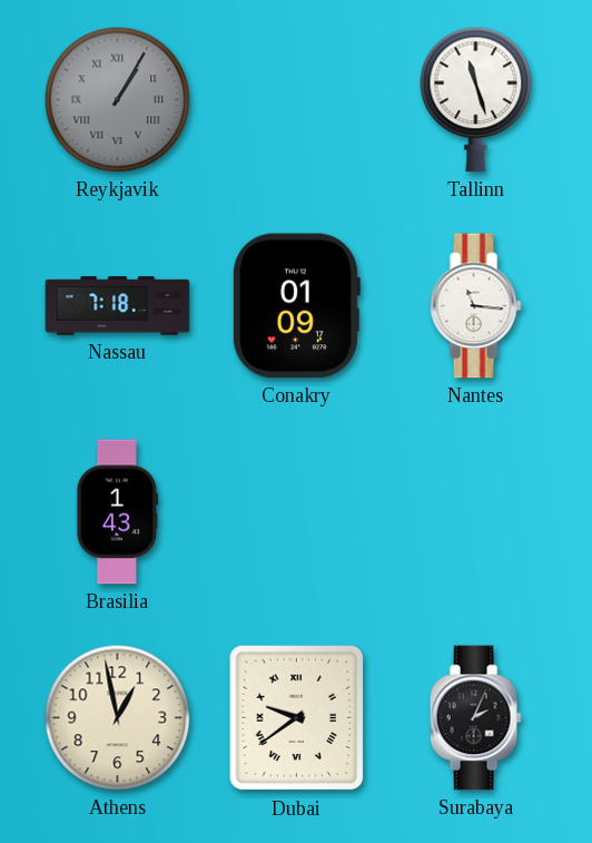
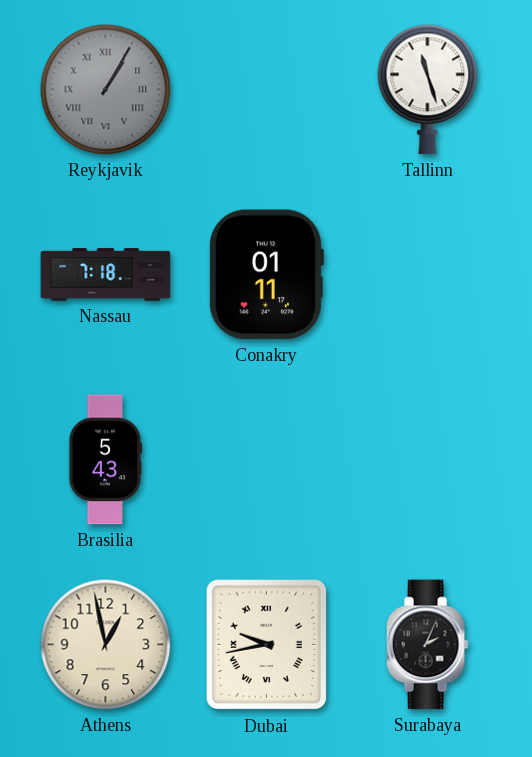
Conakry: 01:09 -> 01:11 (266, 275)
Nantes: 11:16 -> none (475, 306)
Brasilia: 1:43 -> 5:43 (106, 460)
Dubai: 9:39 -> 9:43 (267, 645)
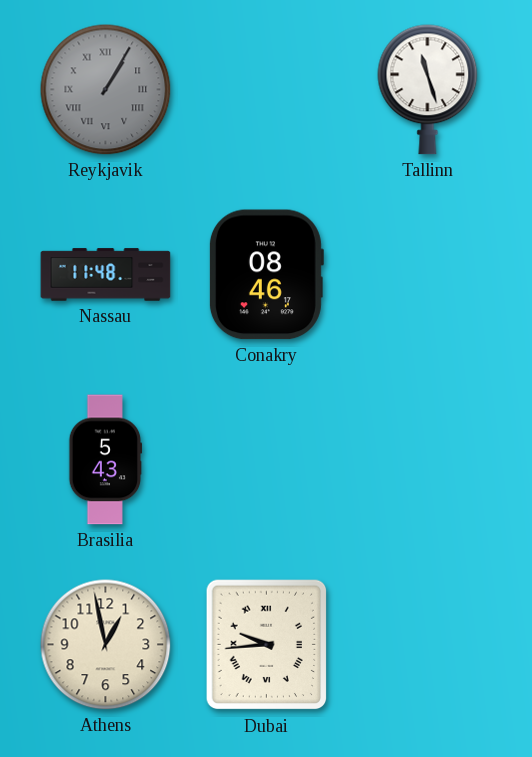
Nassau: 7:18 -> 11:48 (106, 275)
Conakry: 01:11 -> 08:46 (266, 275)
Dubai: 9:43 -> 9:44 (267, 645)
Surabaya: 2:04 -> none (427, 645)
